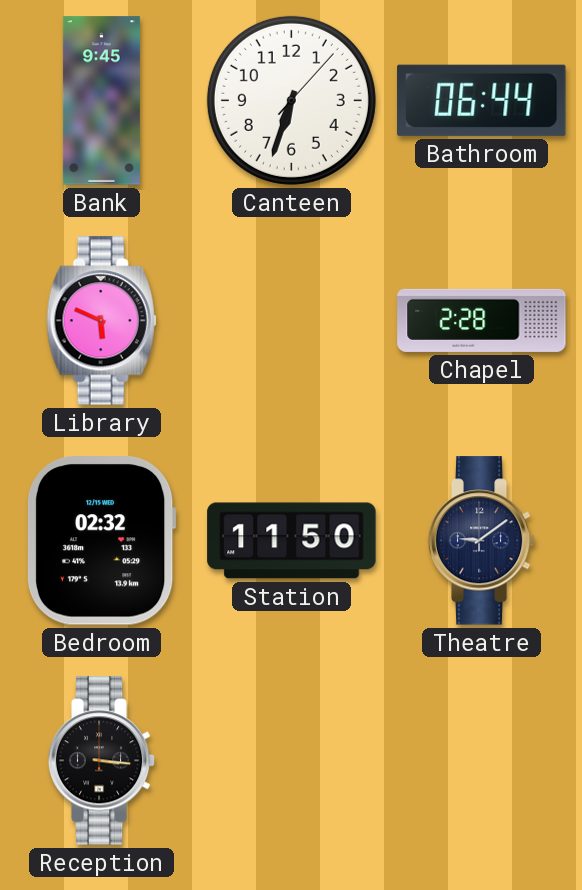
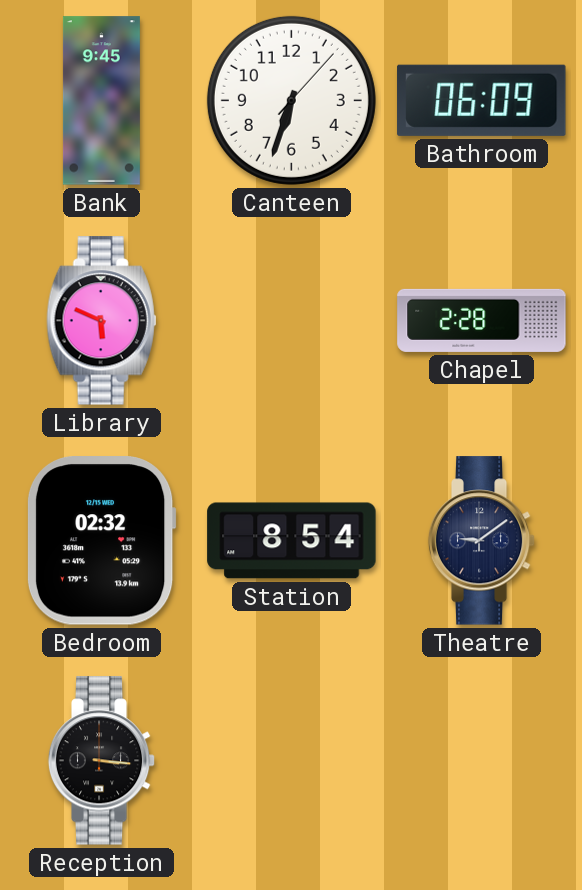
Bathroom: 06:44 -> 06:09 (482, 100)
Station: 11:50 -> 8:54 (292, 541)
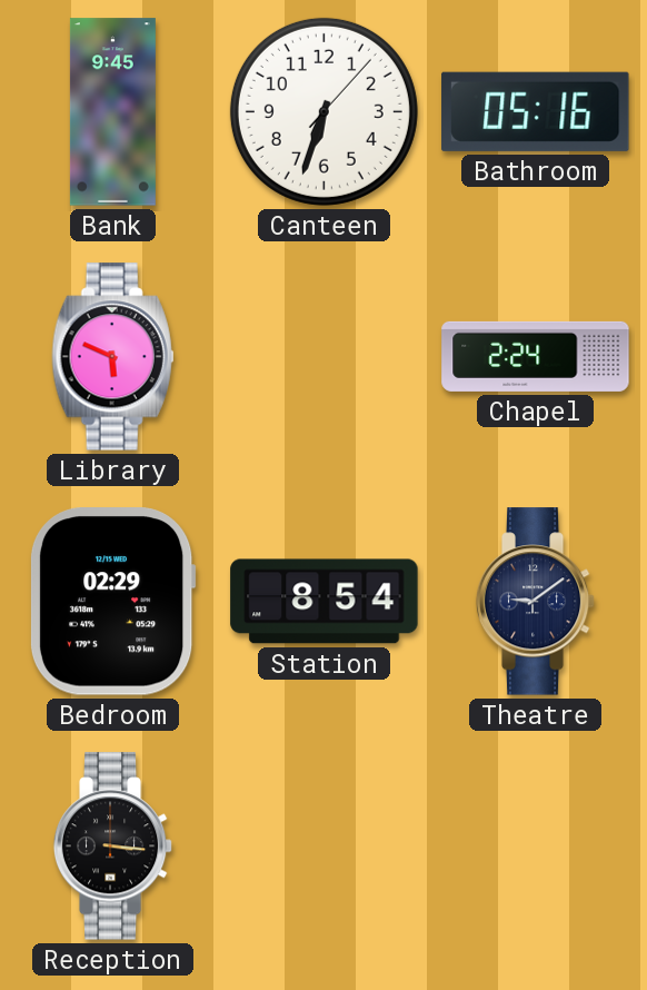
Bathroom: 06:09 -> 05:16 (536, 111)
Chapel: 2:28 -> 2:24 (536, 356)
Bedroom: 02:32 -> 02:29 (112, 602)
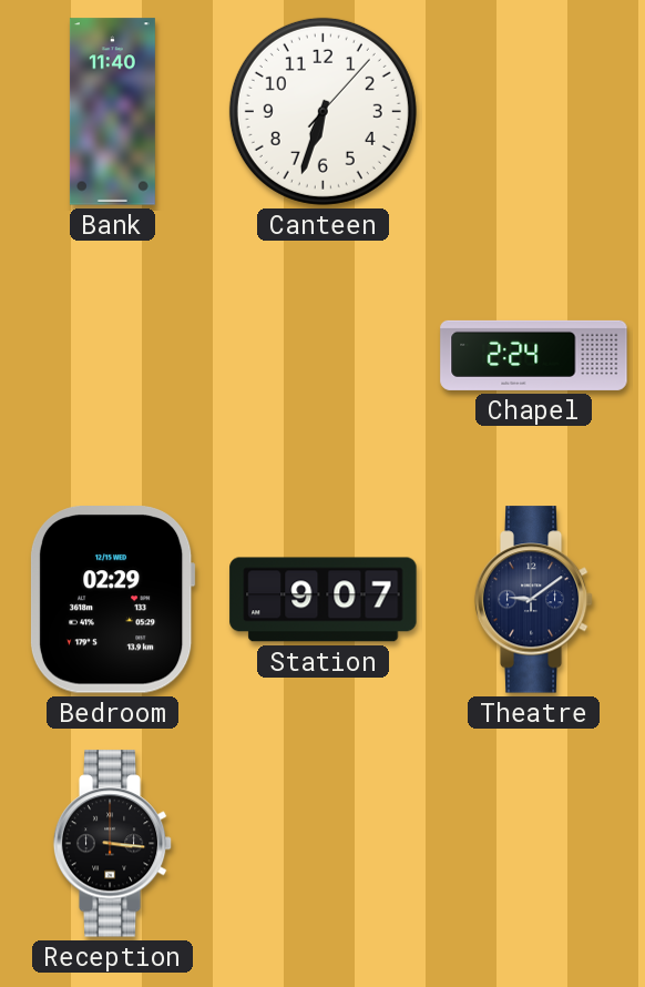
Bank: 9:45 -> 11:40 (112, 112)
Bathroom: 05:16 -> none (536, 111)
Library: 5:49 -> none (113, 357)
Station: 8:54 -> 9:07 (324, 600)
